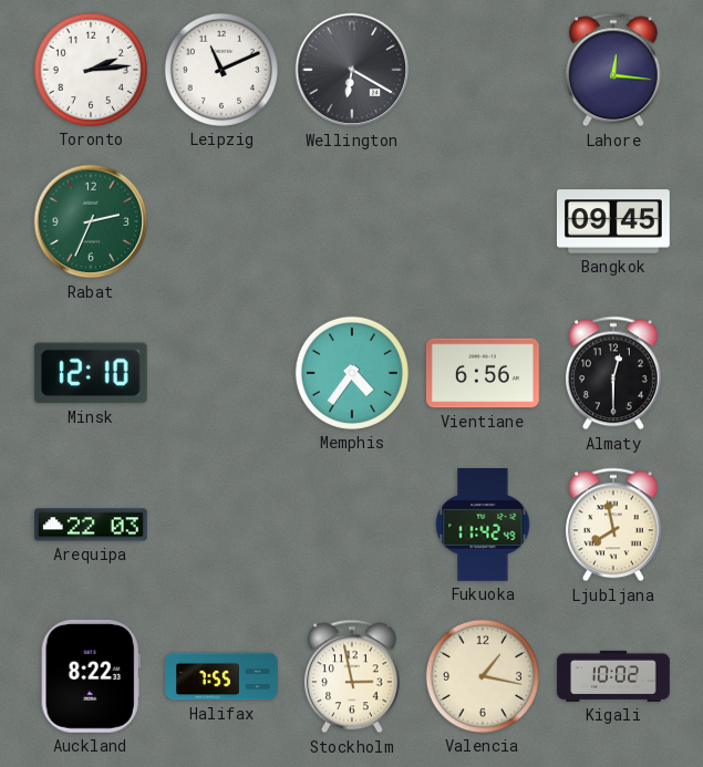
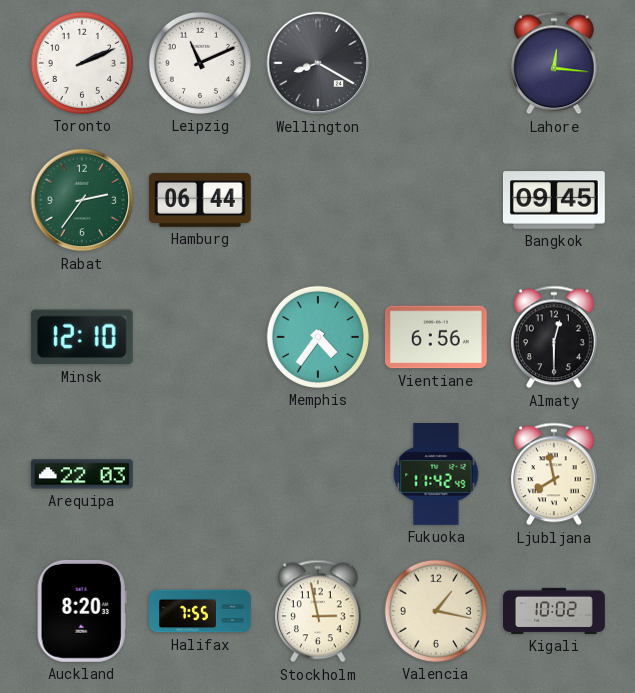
Toronto: 2:14 -> 2:11 (82, 63)
Wellington: 6:20 -> 8:20 (318, 63)
Rabat: 2:34 -> 2:36 (82, 200)
Hamburg: none -> 06:44 (201, 200)
Auckland: 8:22 -> 8:20 (82, 611)
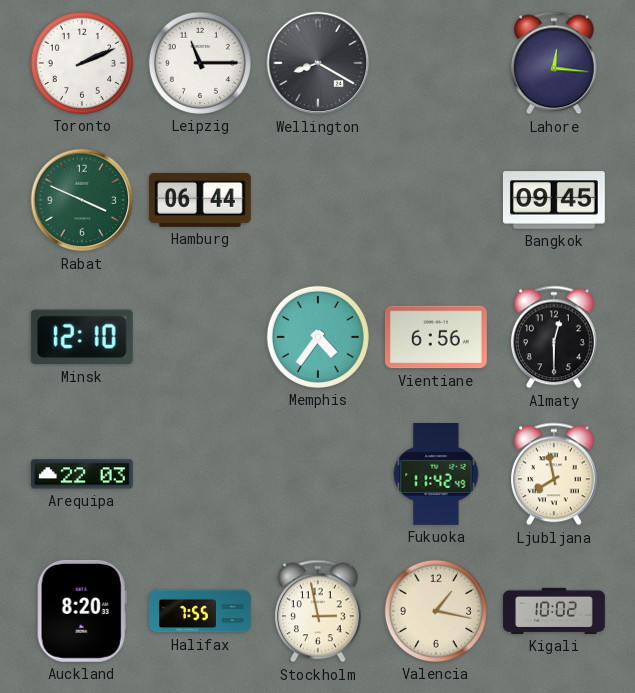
Leipzig: 11:11 -> 11:15 (200, 63)
Rabat: 2:36 -> 3:49 (82, 200)
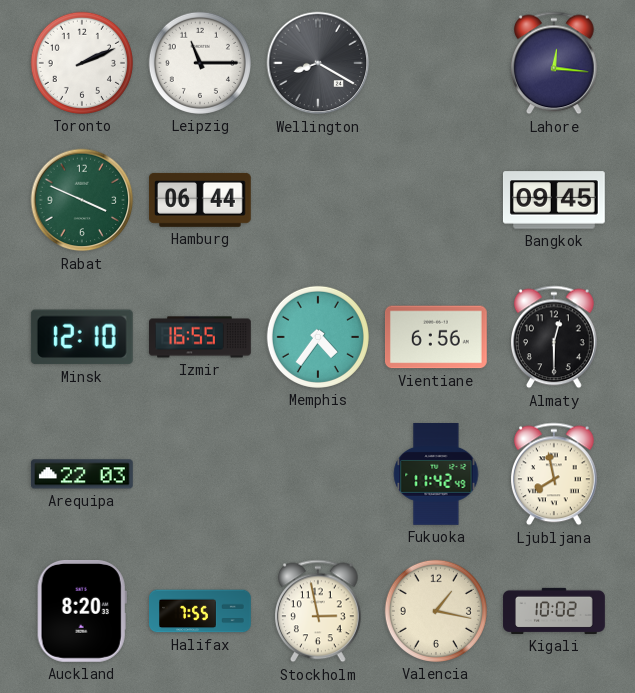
Izmir: none -> 16:55 (201, 337)
